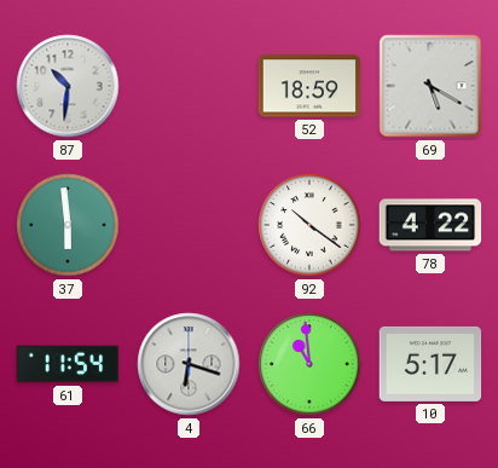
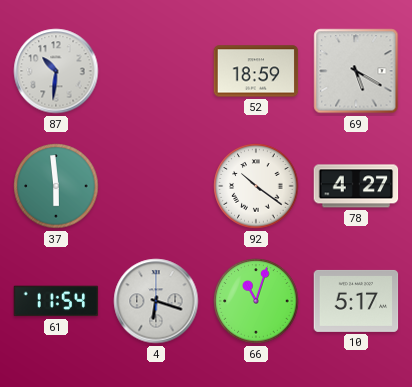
78: 4:22 -> 4:27 (356, 186)
66: 10:59 -> 11:03 (256, 301)
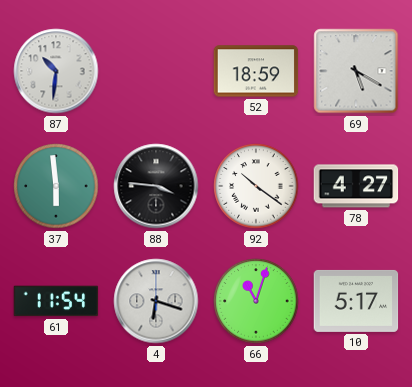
88: none -> 3:46 (156, 186)
